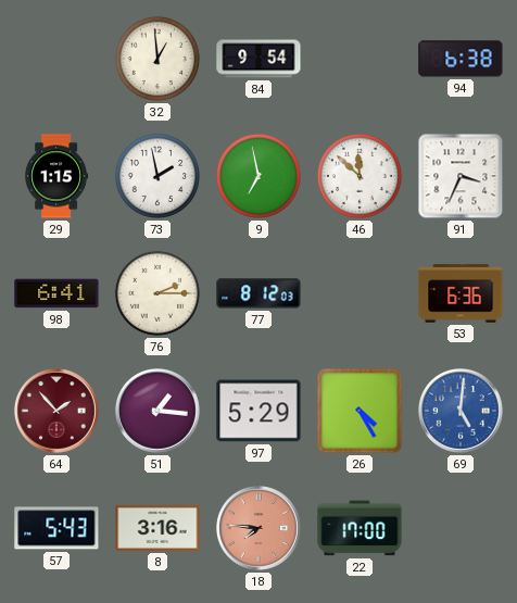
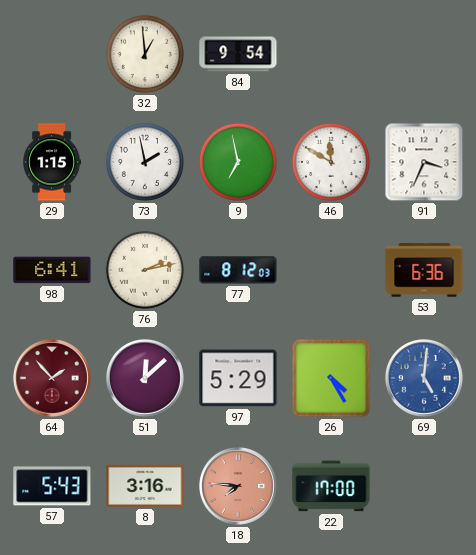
94: 6:38 -> none (461, 59)
46: 11:52 -> 11:50 (331, 162)
76: 2:15 -> 2:13 (145, 270)
51: 1:16 -> 12:08 (146, 379)
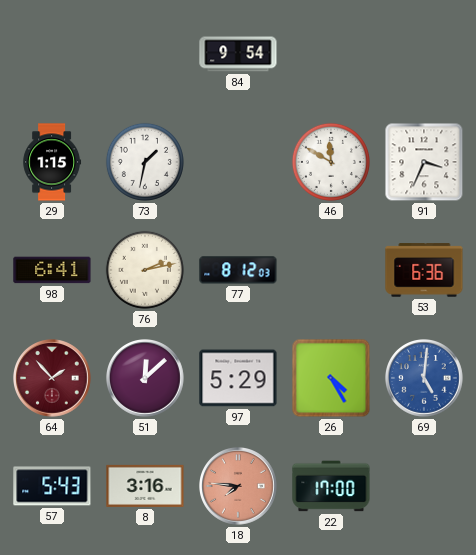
32: 12:59 -> none (145, 54)
73: 1:58 -> 1:32 (145, 162)
9: 6:58 -> none (238, 162)
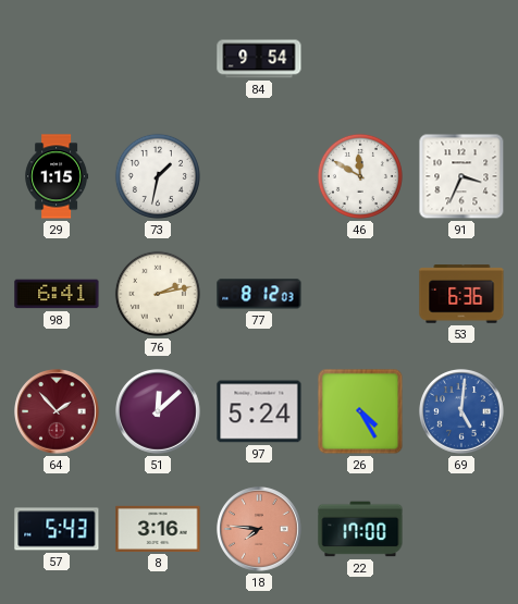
97: 5:29 -> 5:24 (259, 411)
